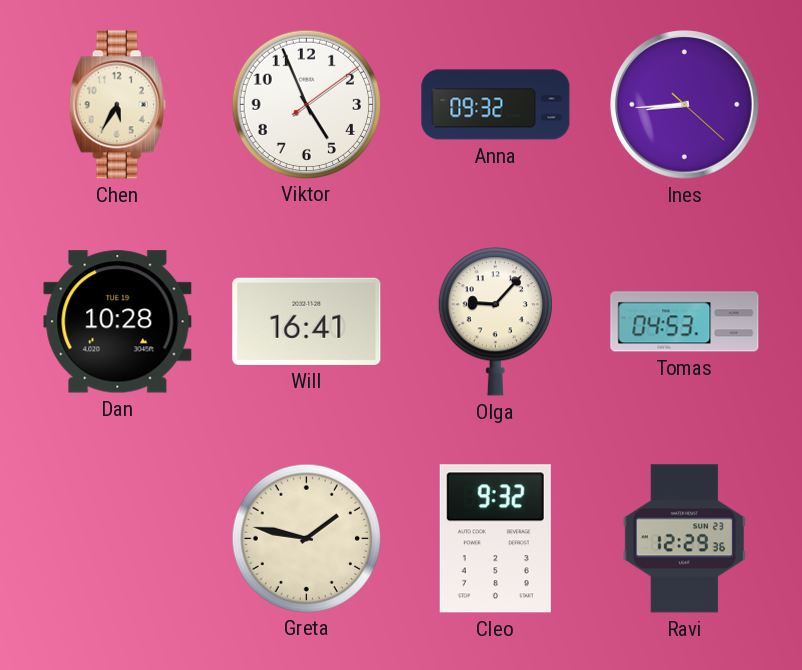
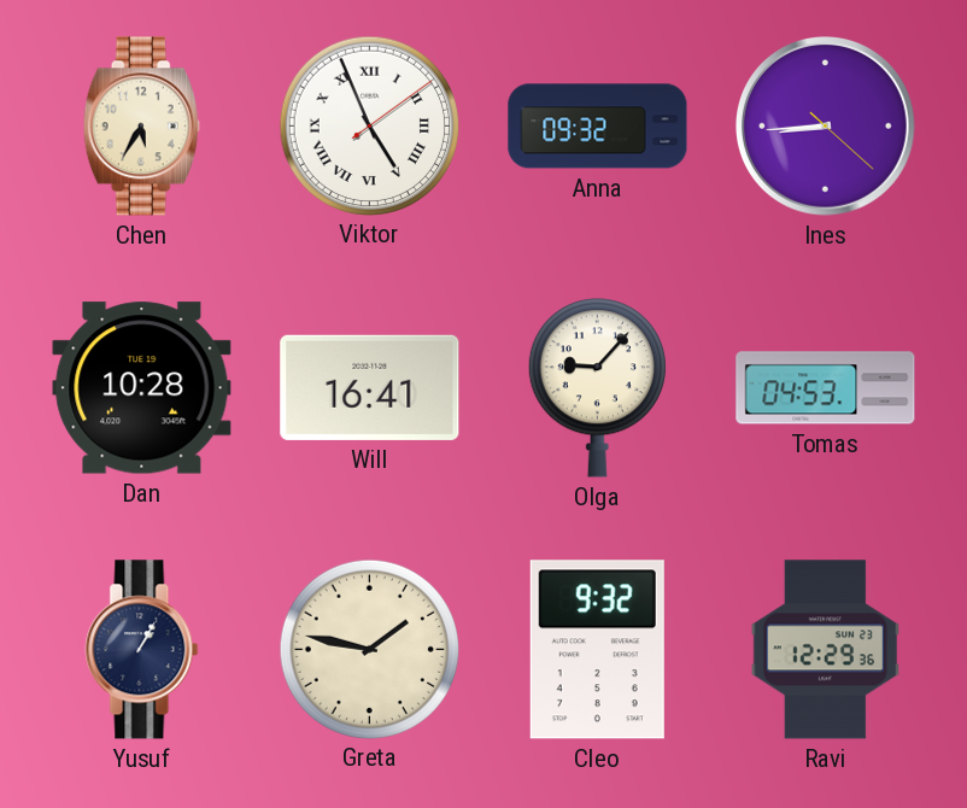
Viktor numerals: Arabic -> Roman (369, 125)
Yusuf: none -> 1:05 (142, 650)
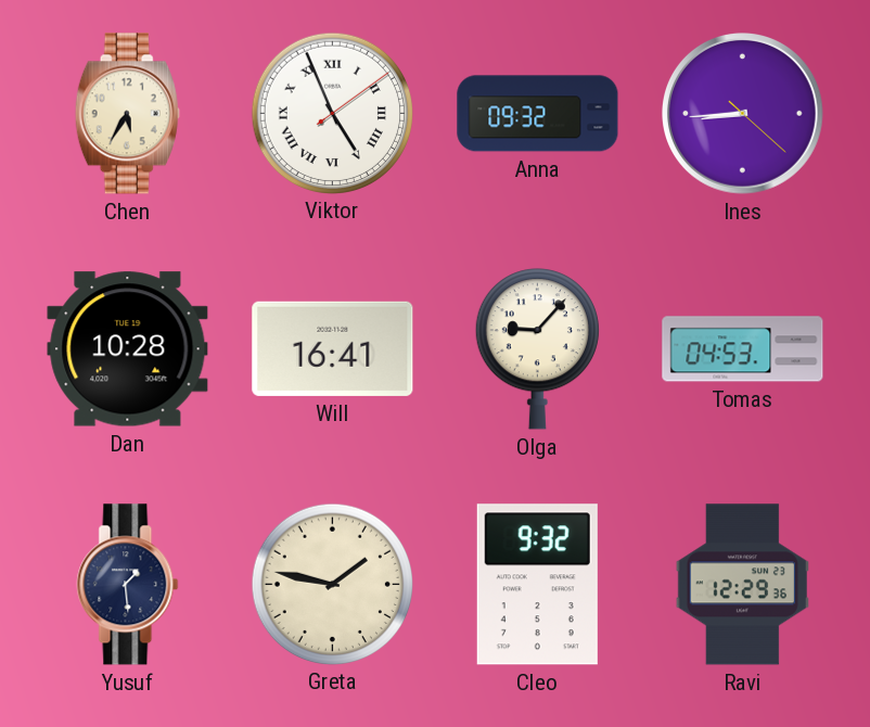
Yusuf: 1:05 -> 1:29 (128, 585)
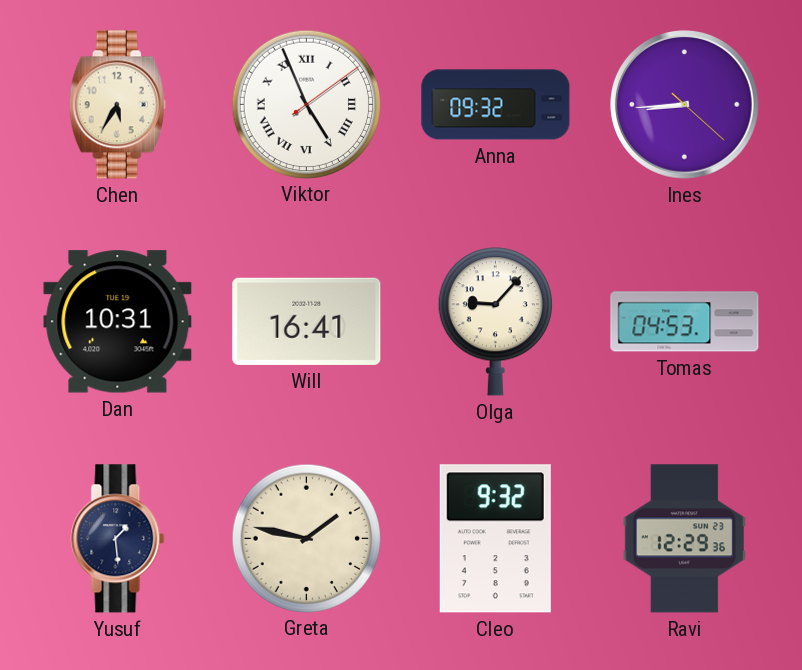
Dan: 10:28 -> 10:31 (118, 322)
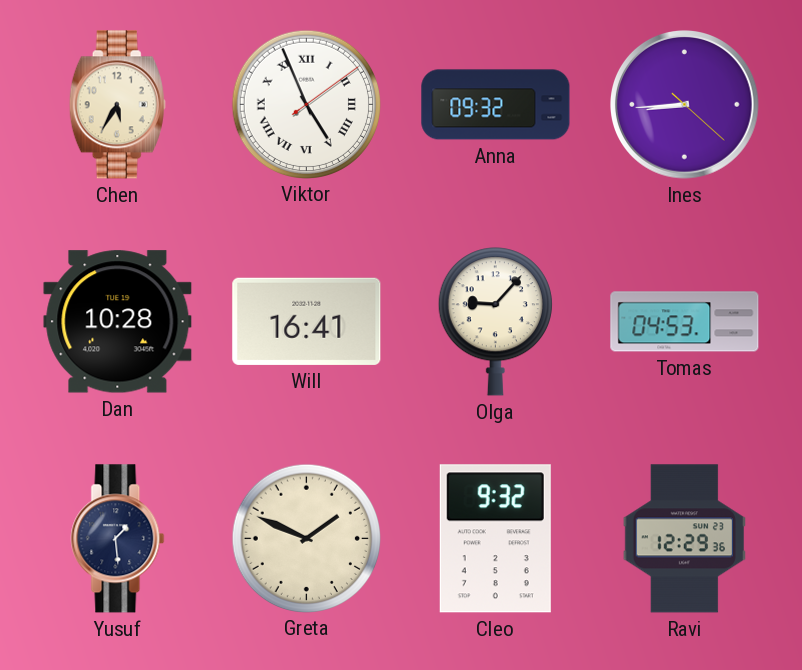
Dan: 10:31 -> 10:28 (118, 322)
Greta: 1:47 -> 1:49 (306, 538)
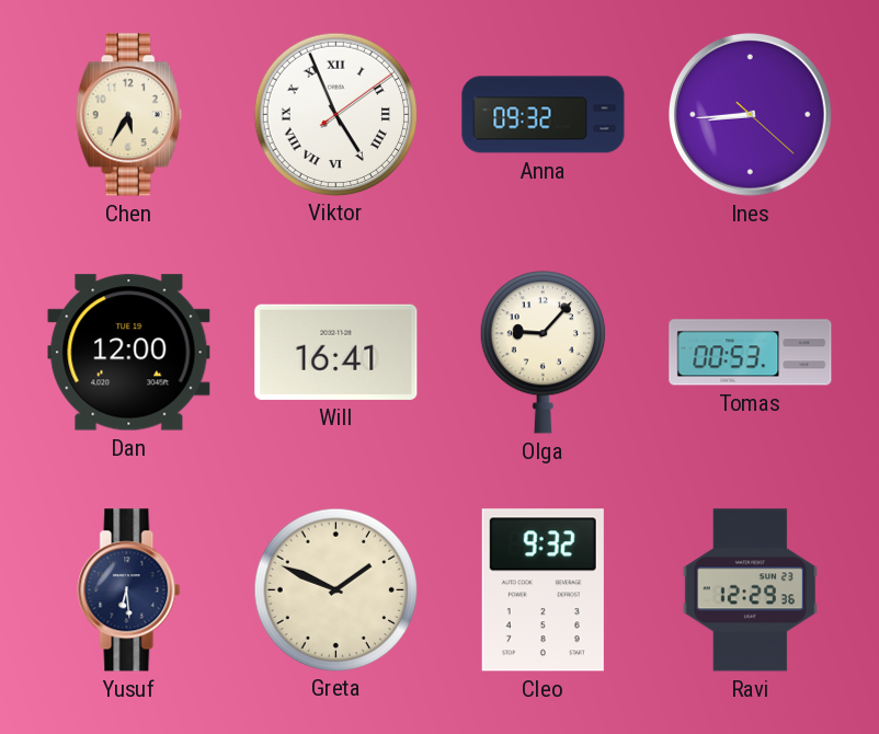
Dan: 10:28 -> 12:00 (129, 353)
Tomas: 04:53 -> 00:53 (751, 353)
Yusuf: 1:29 -> 6:29 (129, 590)
